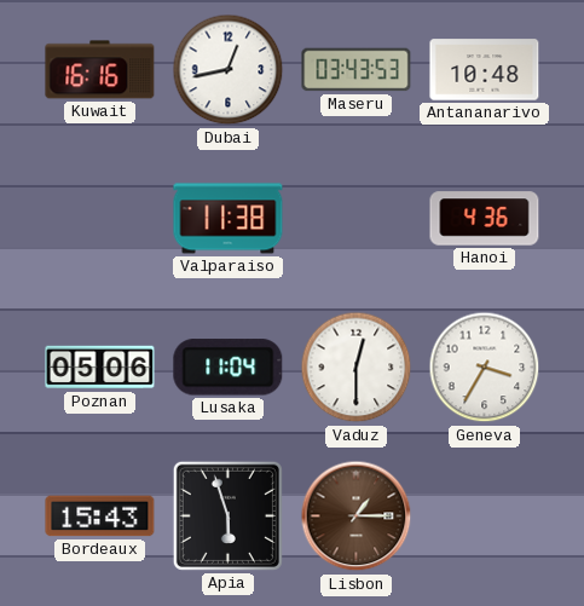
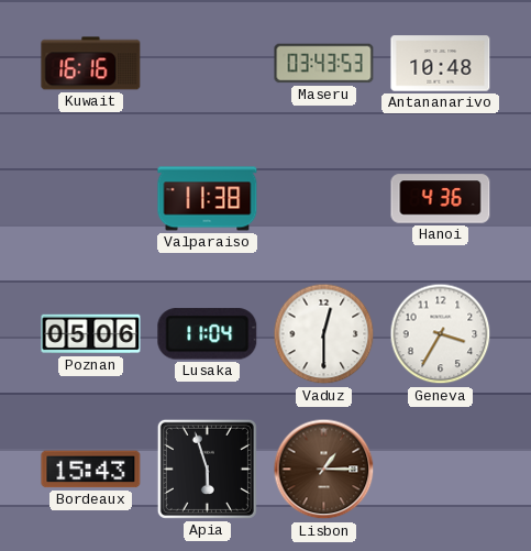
Dubai: 12:43 -> none (229, 70)
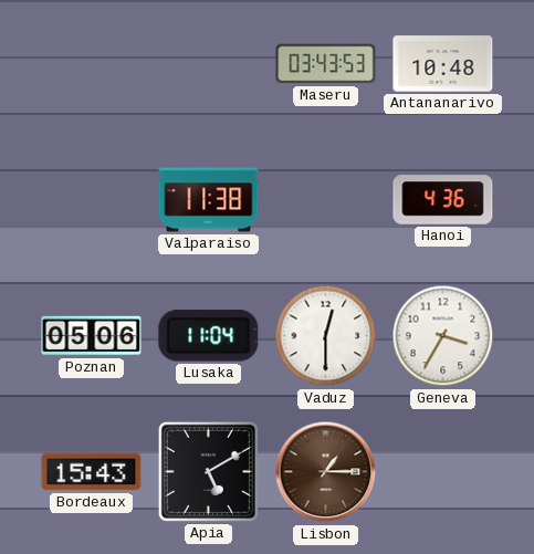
Kuwait: 16:16 -> none (91, 64)
Apia: 5:57 -> 5:10 (208, 471)
